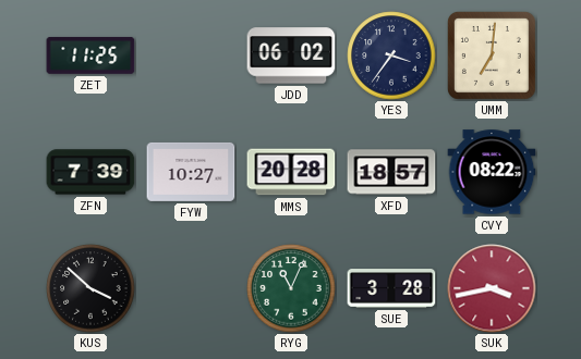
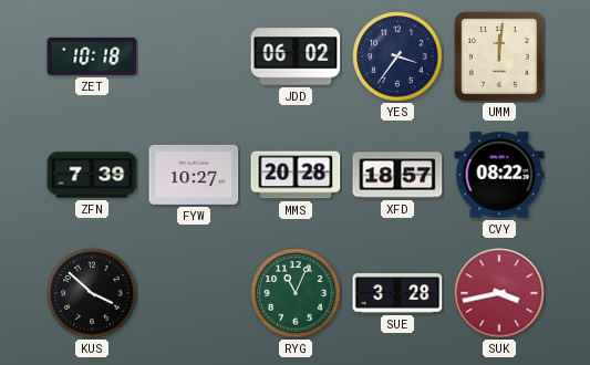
ZET: 11:25 -> 10:18 (92, 56)
UMM: 7:01 -> 12:01 (500, 58)
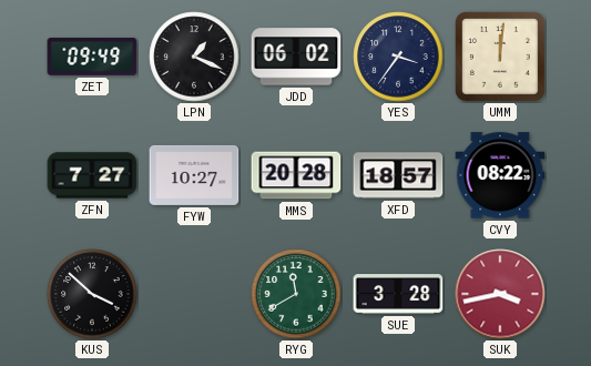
ZET: 10:18 -> 09:49 (92, 57)
LPN: none -> 1:19 (194, 57)
ZFN: 7:39 -> 7:27 (92, 175)
RYG: 11:04 -> 11:40 (296, 294)
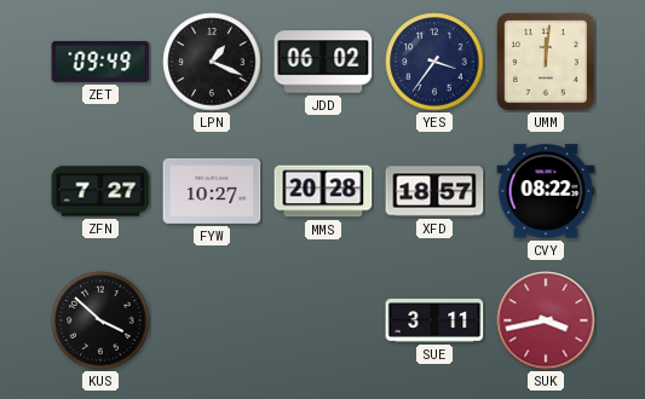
RYG: 11:40 -> none (296, 294)
SUE: 3:28 -> 3:11 (434, 320)
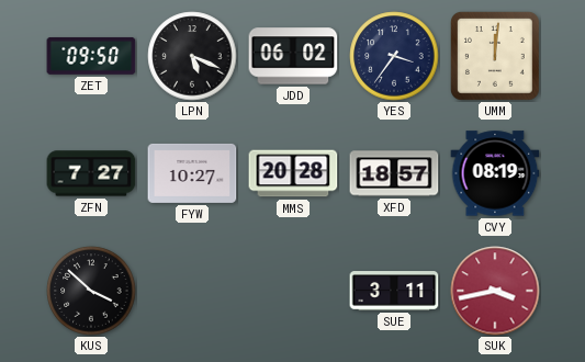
ZET: 09:49 -> 09:50 (91, 56)
LPN: 1:19 -> 5:19 (192, 56)
CVY: 08:22 -> 08:19 (495, 173)
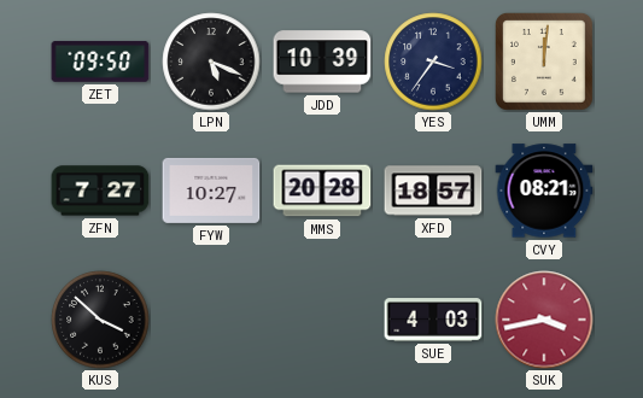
JDD: 06:02 -> 10:39 (322, 62)
CVY: 08:19 -> 08:21 (544, 191)
SUE: 3:11 -> 4:03 (433, 320)
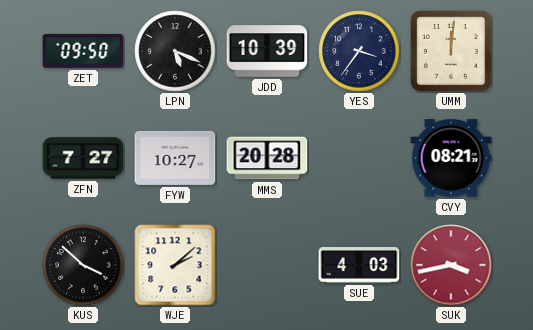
XFD: 18:57 -> none (433, 191)
WJE: none -> 2:08 (175, 265)
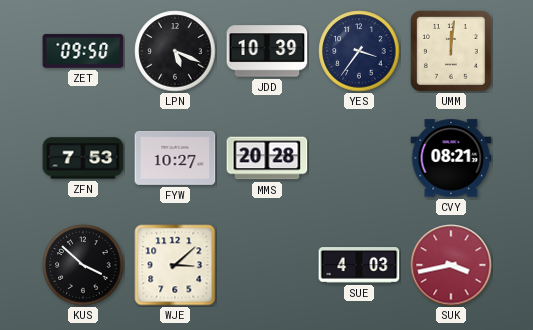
ZFN: 7:27 -> 7:53 (83, 158)
WJE: 2:08 -> 3:08 (175, 265)
